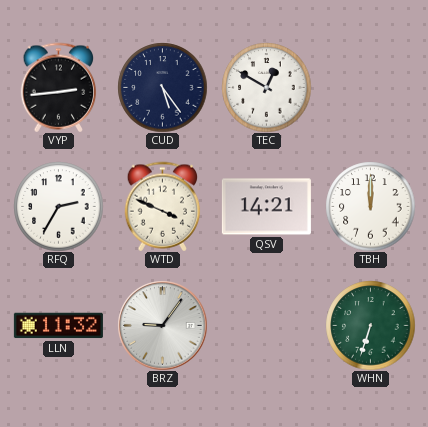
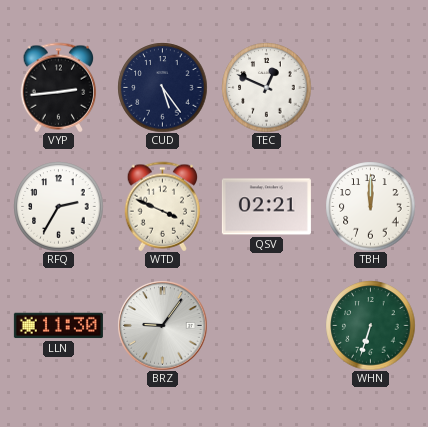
TEC: 12:50 -> 12:49 (266, 87)
QSV: 14:21 -> 02:21 (266, 207)
LLN: 11:32 -> 11:30 (58, 326)
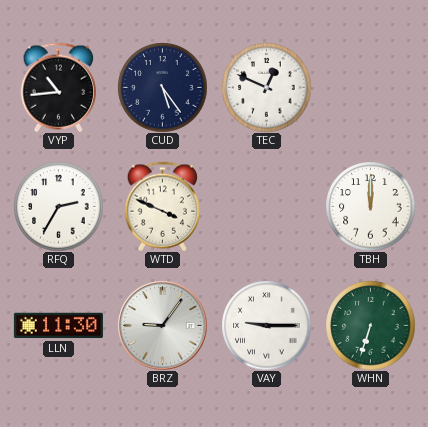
VYP: 2:44 -> 10:44 (59, 87)
QSV: 02:21 -> none (266, 207)
VAY: none -> 9:15 (266, 325)
